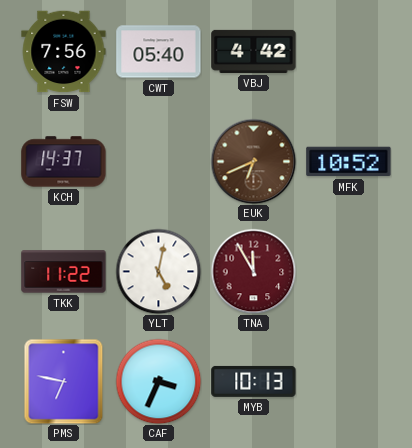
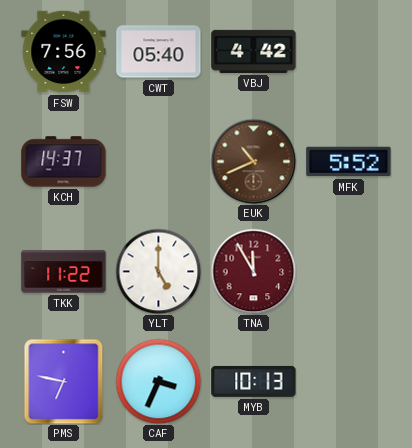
EUK: 6:41 -> 10:41 (253, 161)
MFK: 10:52 -> 5:52 (349, 162)
YLT: 5:02 -> 5:00 (158, 271)
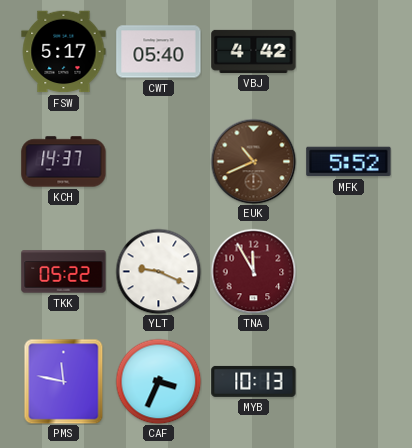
FSW: 7:56 -> 5:17 (64, 52)
TKK: 11:22 -> 05:22 (64, 272)
YLT: 5:00 -> 9:19 (158, 271)
PMS: 6:47 -> 11:47 (64, 381)
